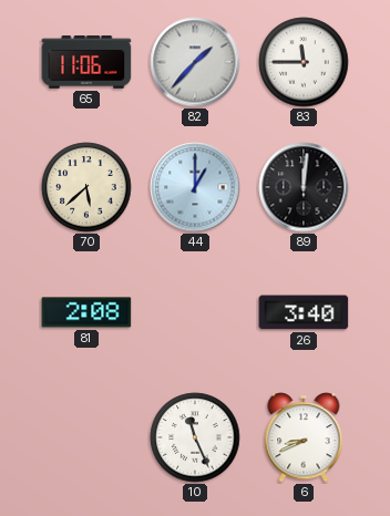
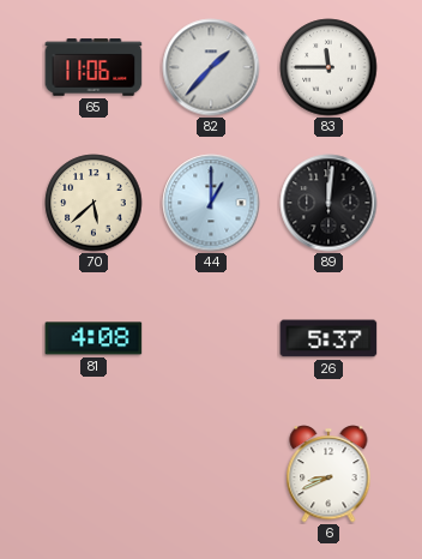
81: 2:08 -> 4:08 (94, 338)
26: 3:40 -> 5:37 (328, 338)
10: 11:26 -> none (195, 437)
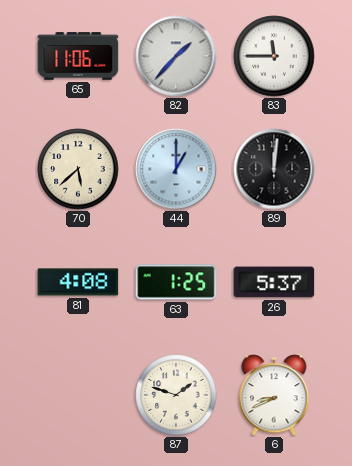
63: none -> 1:25 (176, 282)
87: none -> 1:48 (176, 395)
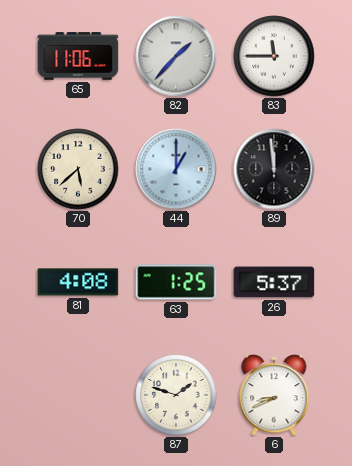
89: 12:01 -> 11:59 (274, 169)
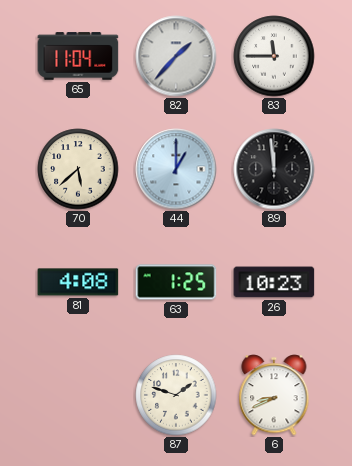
65: 11:06 -> 11:04 (78, 56)
26: 5:37 -> 10:23 (274, 282)
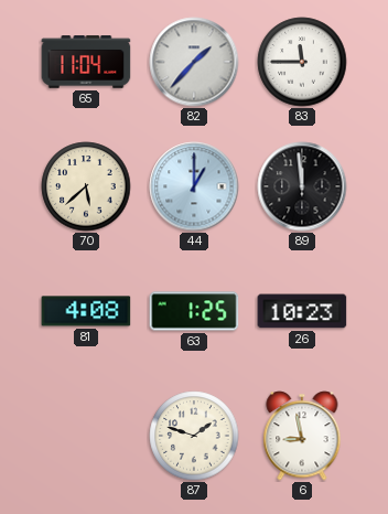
6: 8:41 -> 8:58 (302, 436)
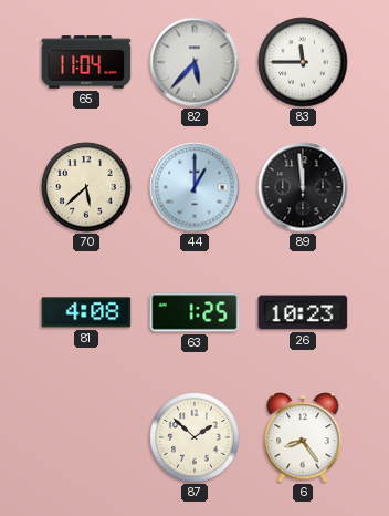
82: 1:37 -> 5:37 (195, 62)
87: 1:48 -> 1:52 (195, 437)
6: 8:58 -> 8:24 (303, 437)
